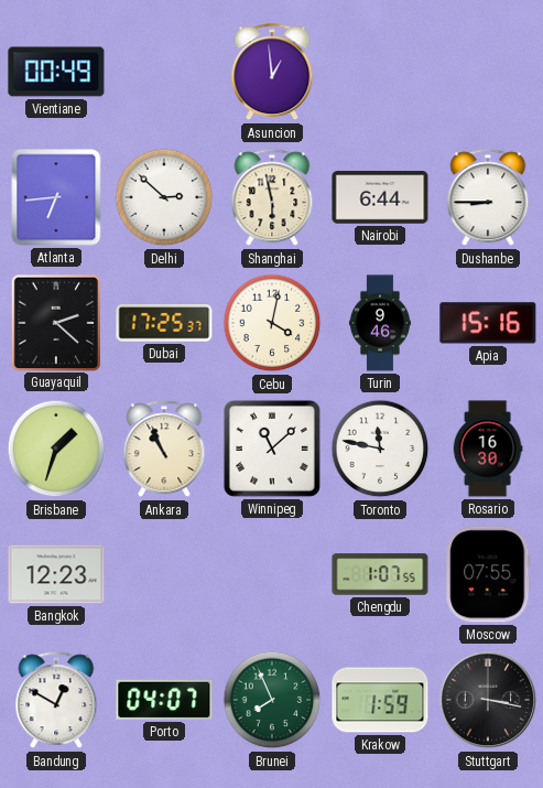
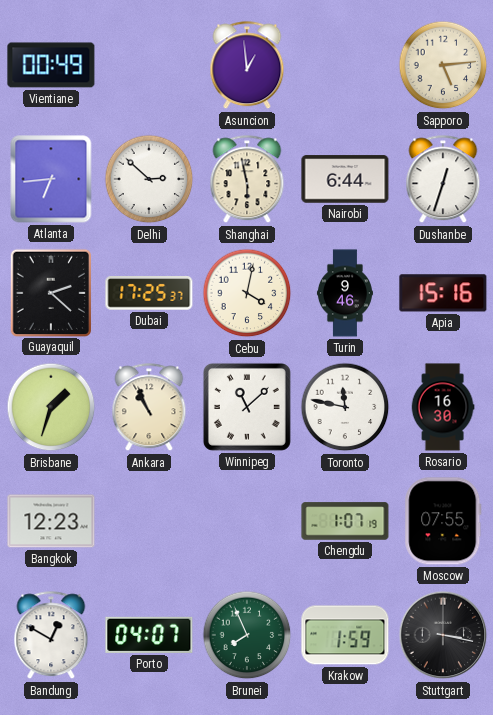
Sapporo: none -> 5:14 (443, 65)
Dushanbe: 8:45 -> 12:33 (443, 180)
Chengdu: 1:07:55 -> 1:07:19 (345, 521)
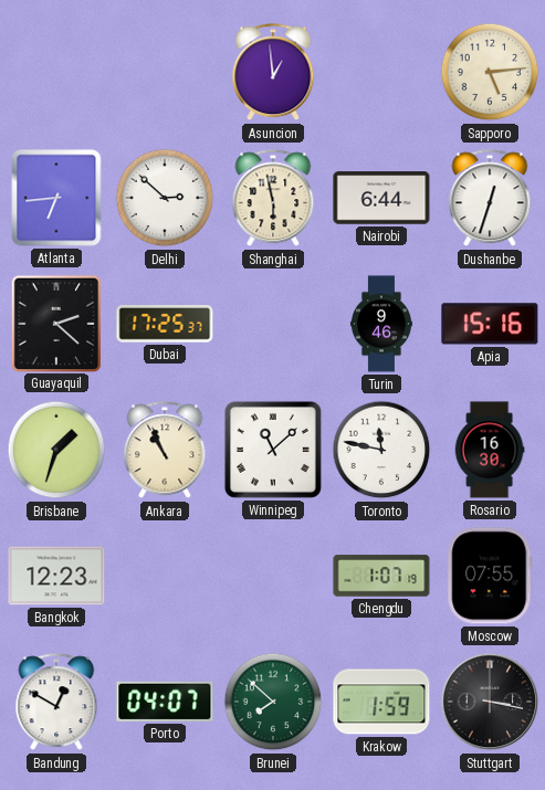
Vientiane: 00:49 -> none (51, 65)
Cebu: 4:02 -> none (247, 293)
Brunei: 7:56 -> 7:52 (273, 702)
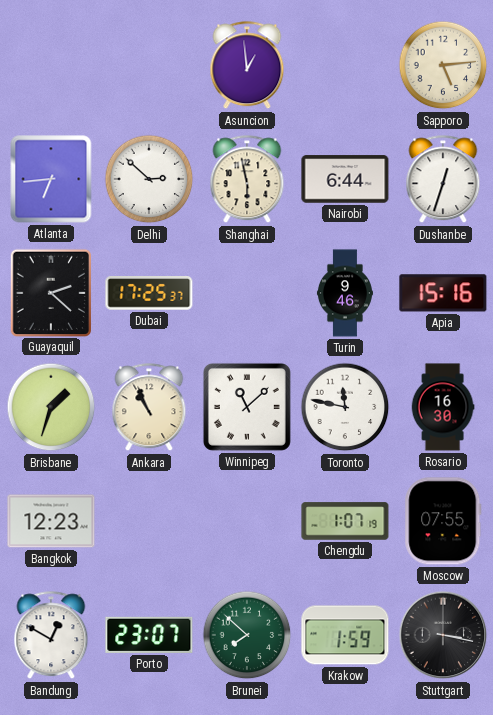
Porto: 04:07 -> 23:07 (149, 635)
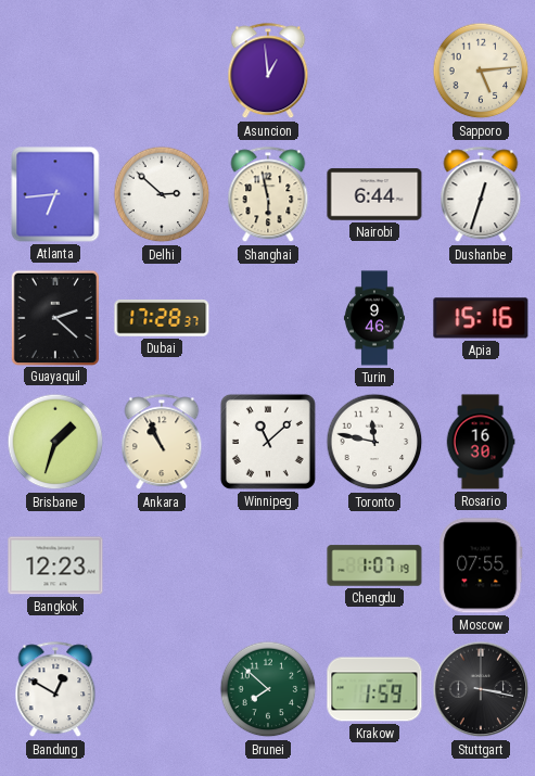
Dubai: 17:25 -> 17:28 (162, 318)
Porto: 23:07 -> none (149, 635)
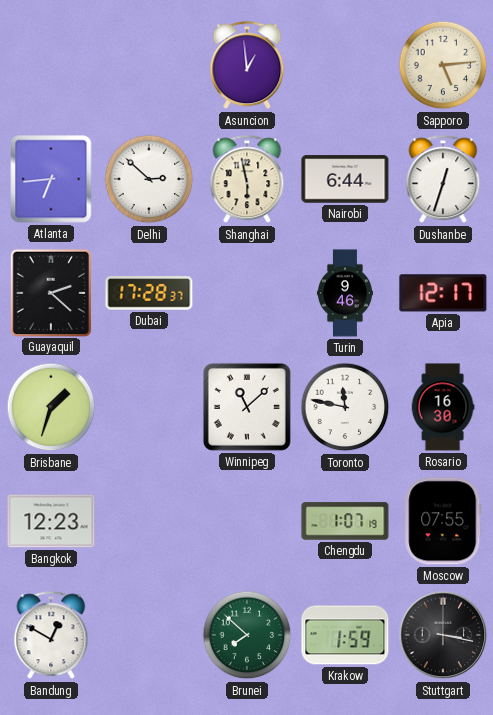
Apia: 15:16 -> 12:17 (443, 293)
Ankara: 10:56 -> none (162, 443)
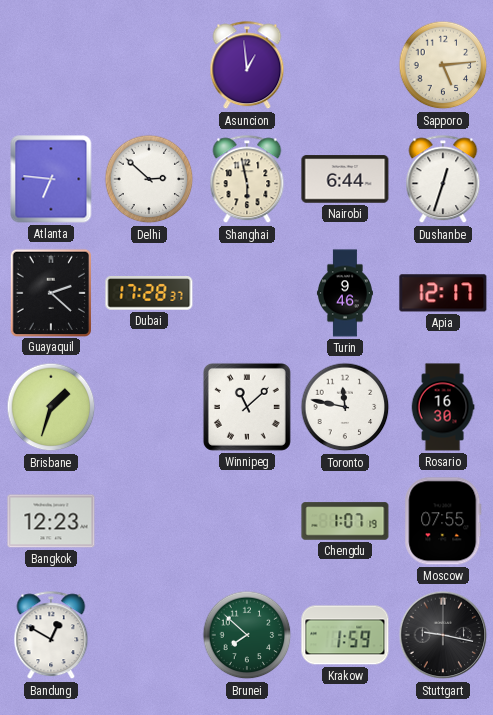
Atlanta: 6:44 -> 6:46 (51, 179)
Stuttgart: 3:17 -> 9:17 (443, 635)
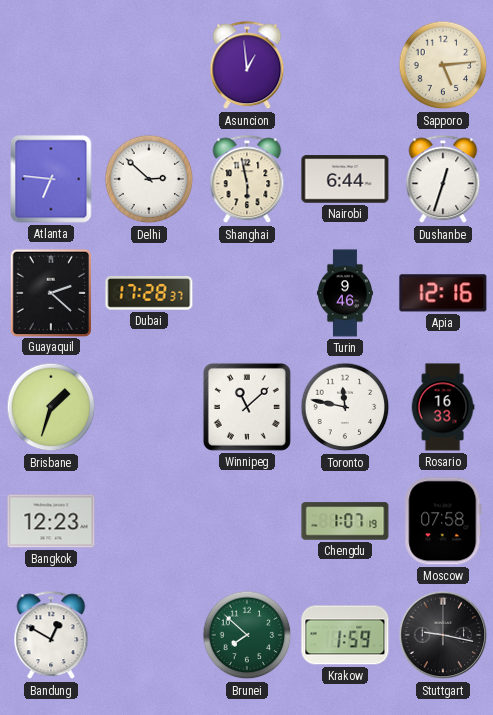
Apia: 12:17 -> 12:16 (443, 293)
Rosario: 16:30 -> 16:33 (443, 407)
Moscow: 07:55 -> 07:58 (443, 521)
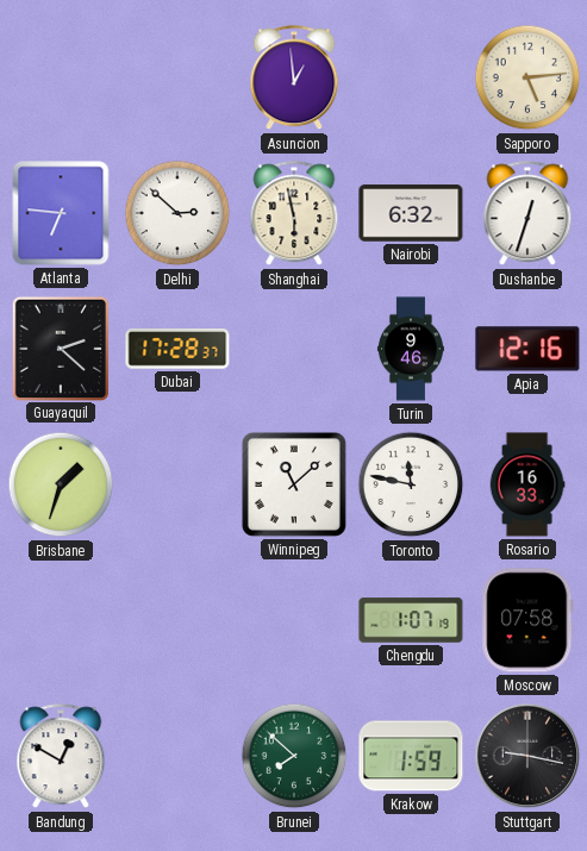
Nairobi: 6:44 -> 6:32 (411, 213)
Bangkok: 12:23 -> none (51, 521)
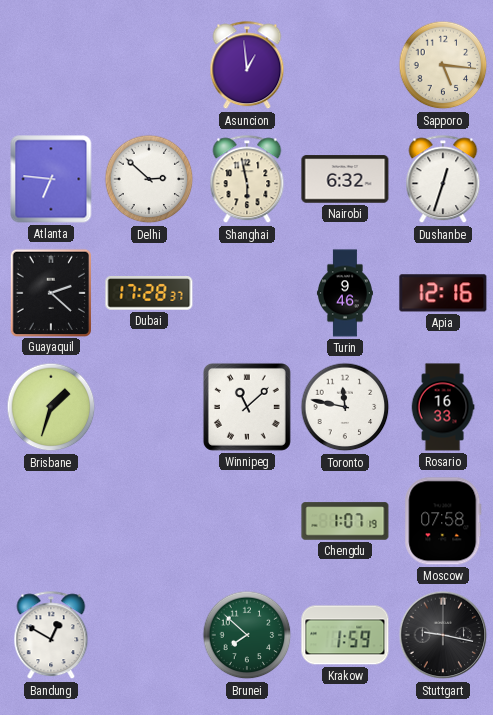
Sapporo: 5:14 -> 5:16 (443, 65)
